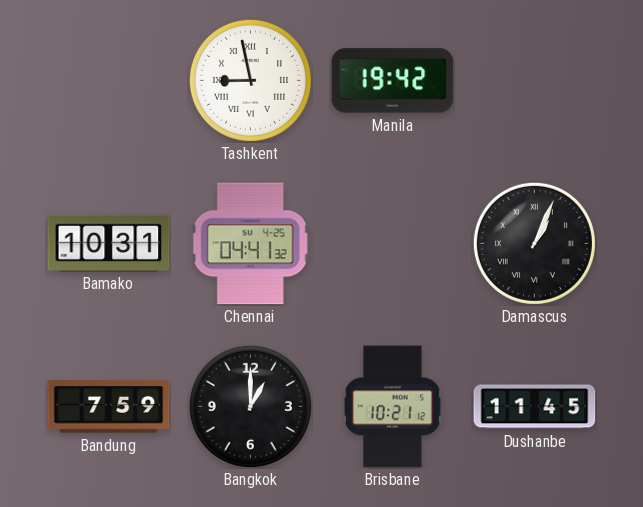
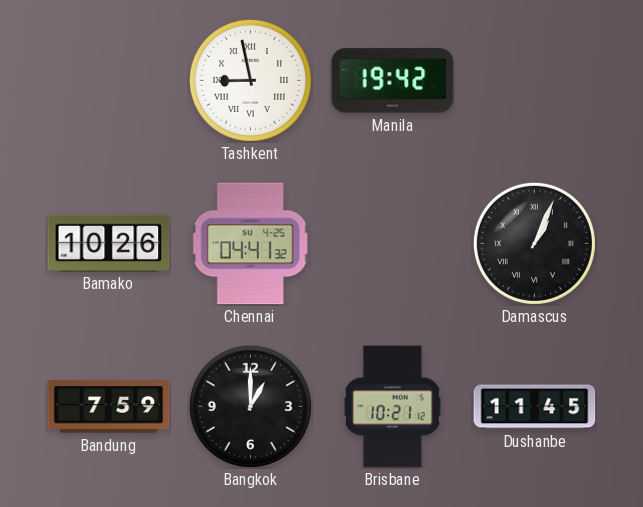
Bamako: 10:31 -> 10:26 (109, 243)
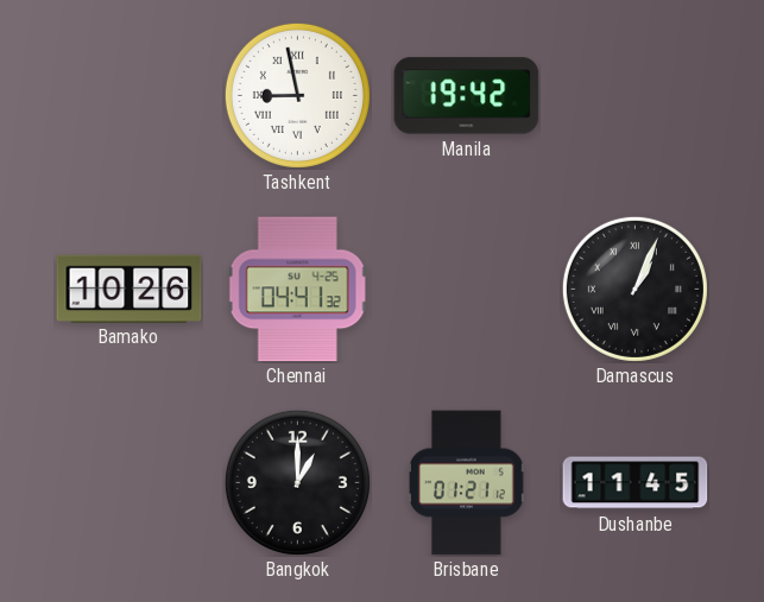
Bandung: 7:59 -> none (109, 407)
Brisbane: 10:21 -> 01:21 (467, 483)
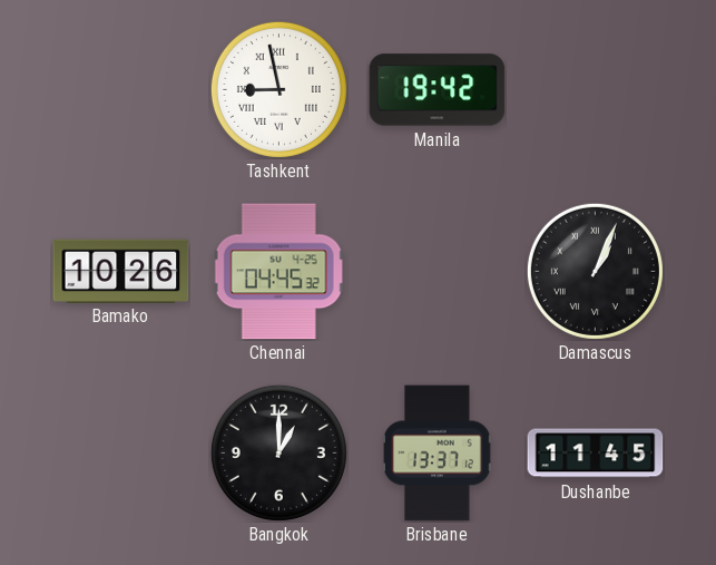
Chennai: 04:41 -> 04:45 (279, 272)
Brisbane: 01:21 -> 13:37 (438, 454)
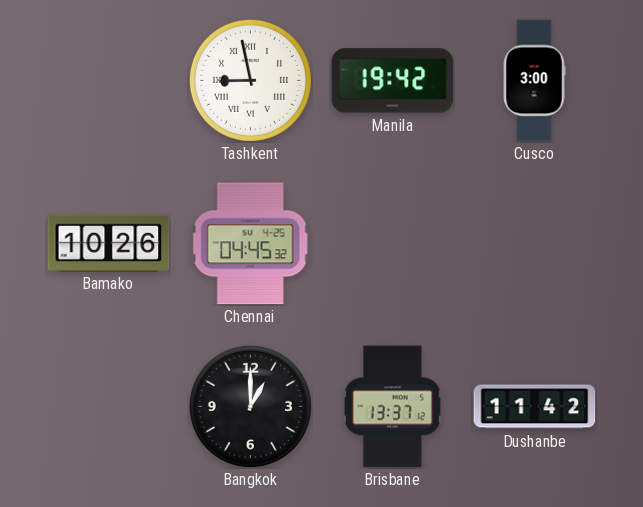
Cusco: none -> 3:00 (534, 81)
Damascus: 1:04 -> none (595, 271)
Dushanbe: 11:45 -> 11:42 (535, 407)
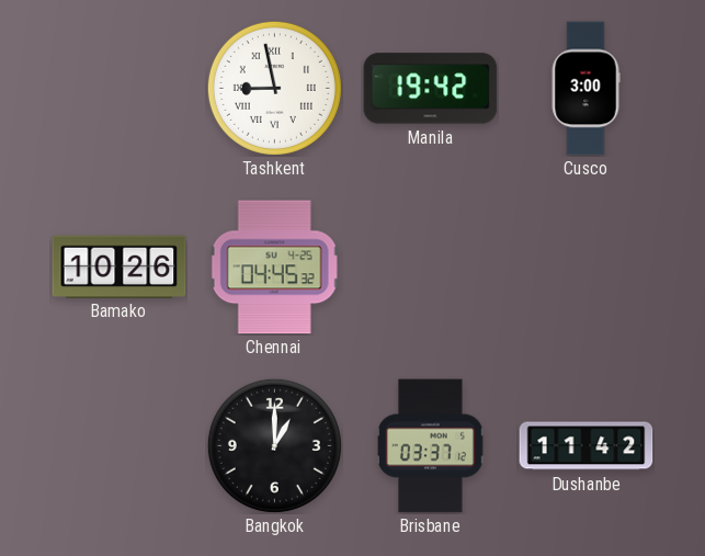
Brisbane: 13:37 -> 03:37 (431, 446)
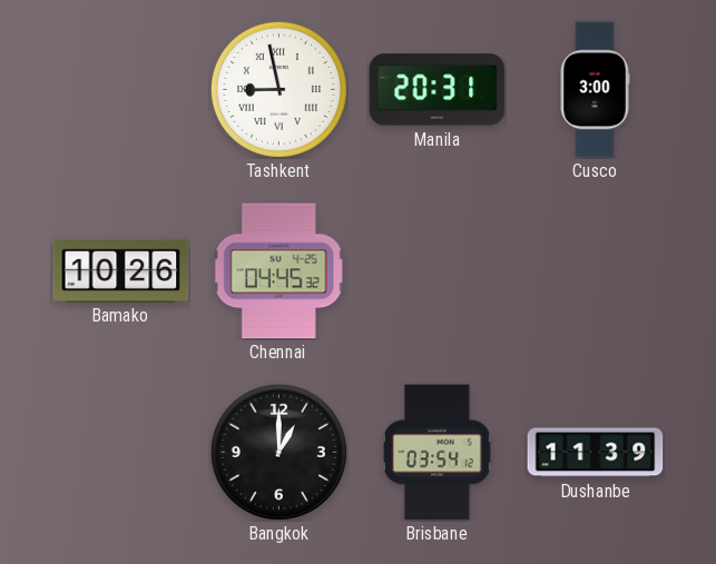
Manila: 19:42 -> 20:31 (438, 90)
Brisbane: 03:37 -> 03:54 (438, 453)
Dushanbe: 11:42 -> 11:39 (596, 453)
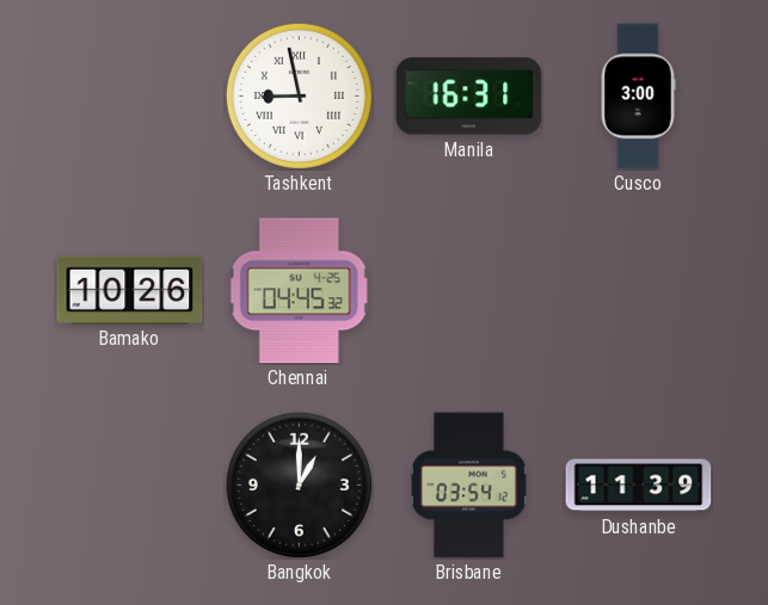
Manila: 20:31 -> 16:31 (469, 97)
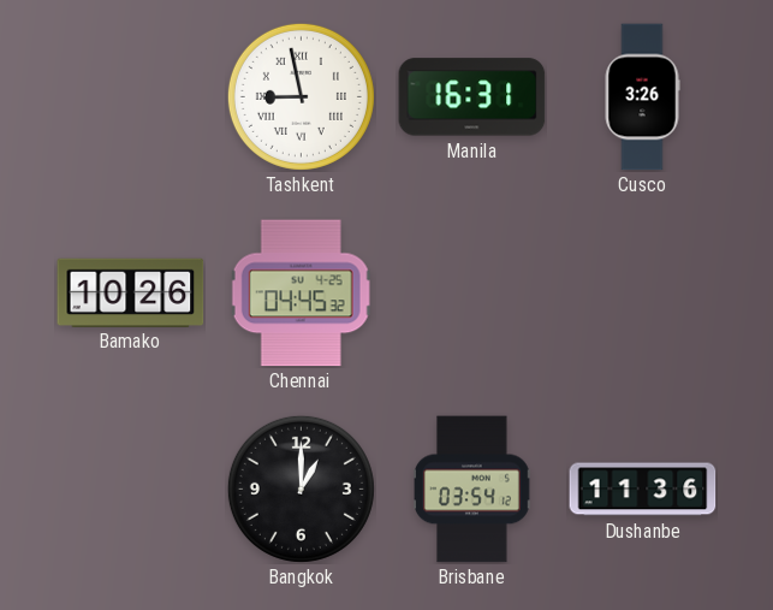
Cusco: 3:00 -> 3:26 (642, 97)
Dushanbe: 11:39 -> 11:36 (643, 490)
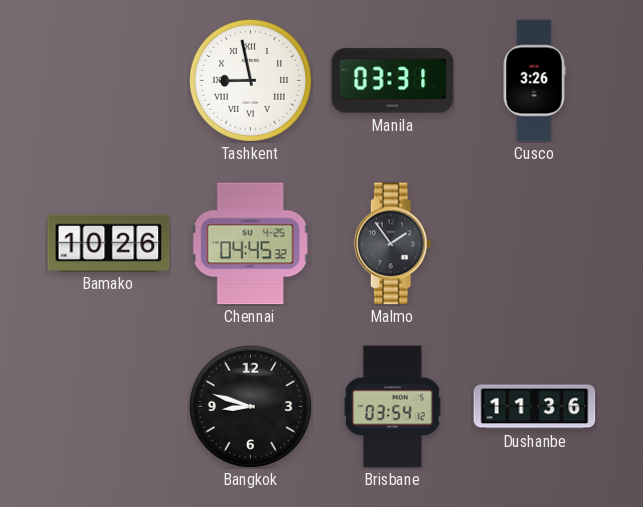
Manila: 16:31 -> 03:31 (393, 81)
Malmo: none -> 1:54 (393, 244)
Bangkok: 1:00 -> 8:48 (250, 406)
